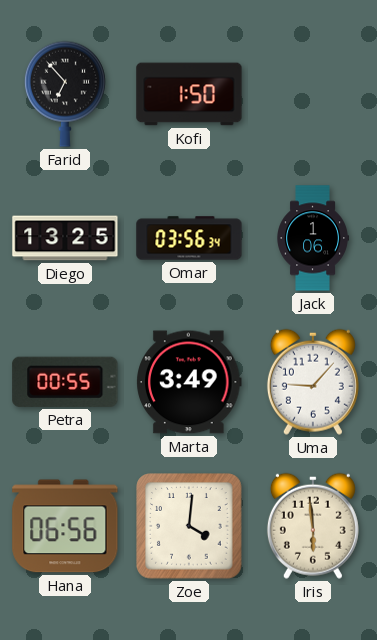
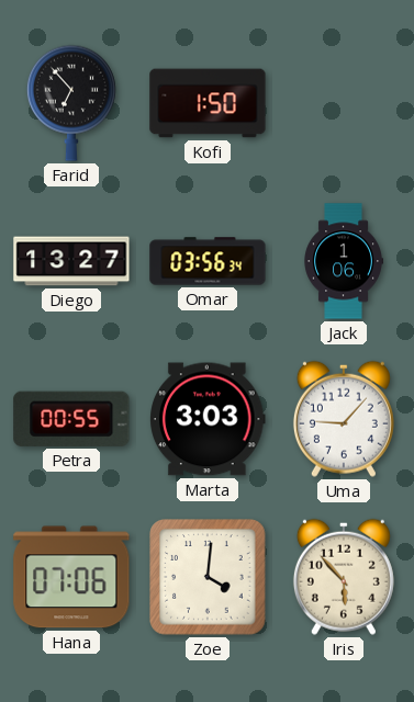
Diego: 13:25 -> 13:27 (71, 261)
Marta: 3:49 -> 3:03 (208, 419)
Hana: 06:56 -> 07:06 (71, 577)
Iris: 5:59 -> 5:53 (344, 577)
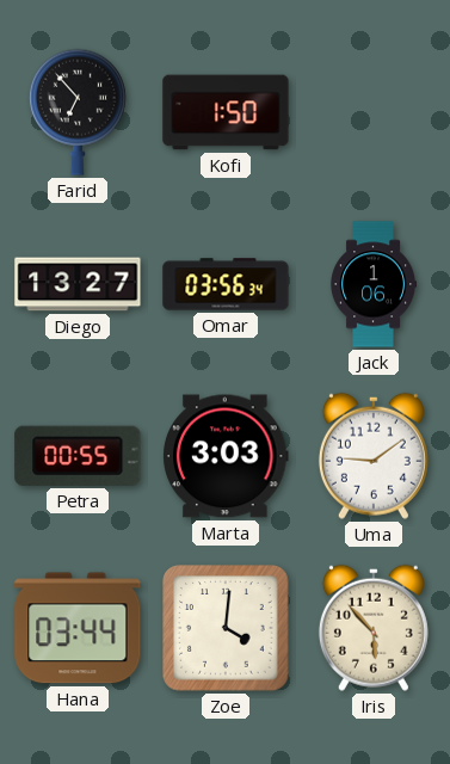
Uma: 9:07 -> 9:09 (374, 456)
Hana: 07:06 -> 03:44 (78, 628)
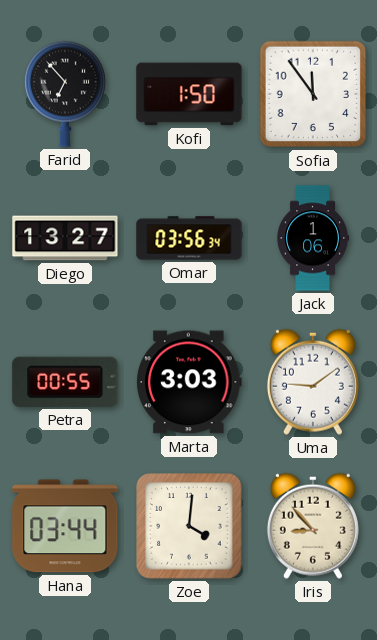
Sofia: none -> 11:54 (313, 94)
Iris: 5:53 -> 8:53 (313, 526)
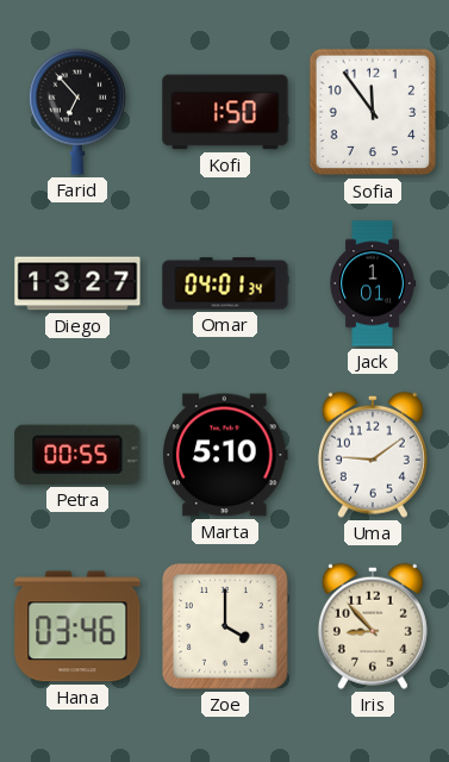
Omar: 03:56 -> 04:01 (225, 283)
Jack: 1:06 -> 1:01 (372, 283)
Marta: 3:03 -> 5:10 (225, 455)
Hana: 03:44 -> 03:46 (77, 626)
Zoe: 4:01 -> 4:00 (225, 626)
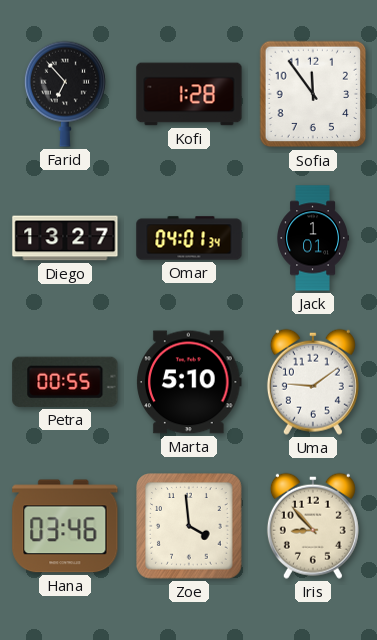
Kofi: 1:50 -> 1:28 (189, 94)
Zoe: 4:00 -> 3:59 (189, 526)
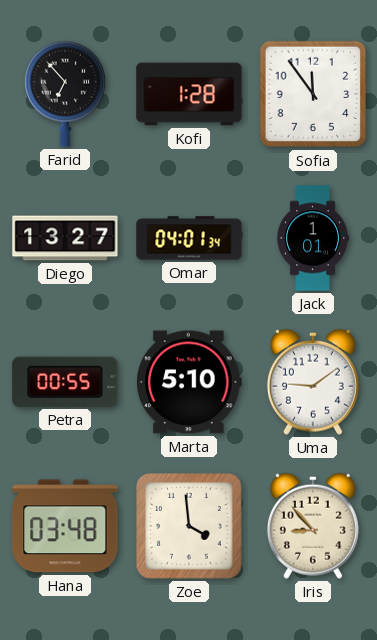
Hana: 03:46 -> 03:48 (65, 526)
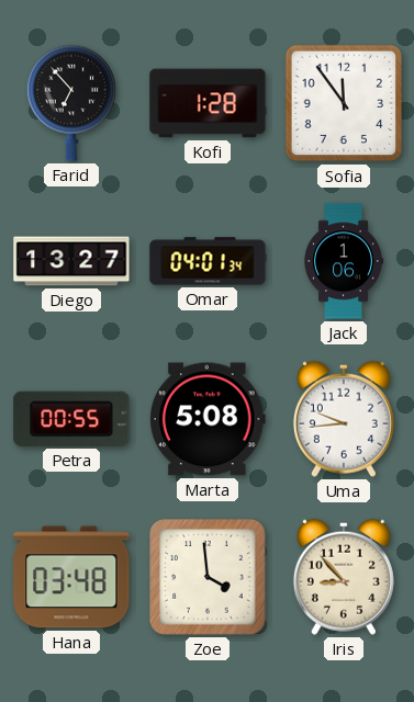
Jack: 1:01 -> 1:06 (343, 261)
Marta: 5:10 -> 5:08 (208, 419)
Uma: 9:09 -> 9:44 (344, 419)
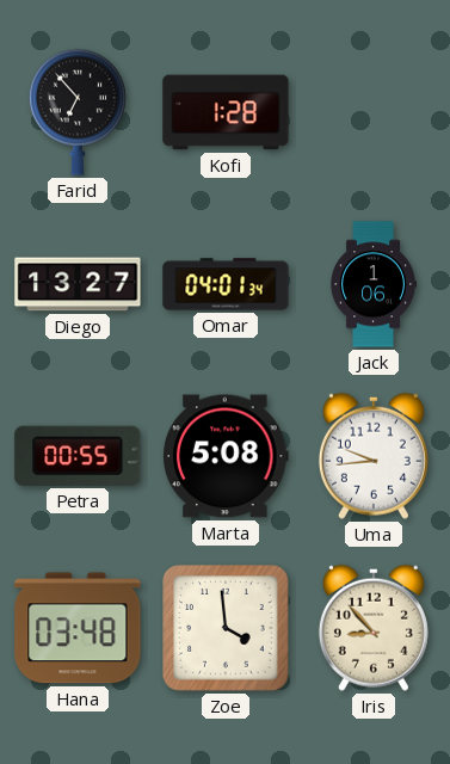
Sofia: 11:54 -> none (344, 103)
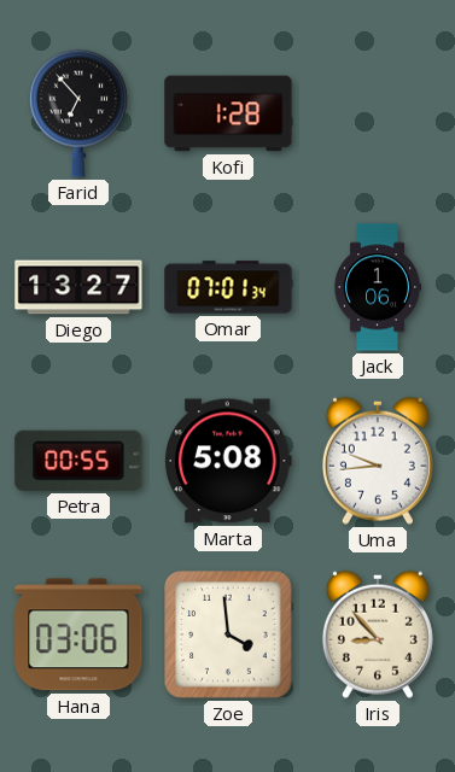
Omar: 04:01 -> 07:01 (228, 287)
Hana: 03:48 -> 03:06 (78, 634)
